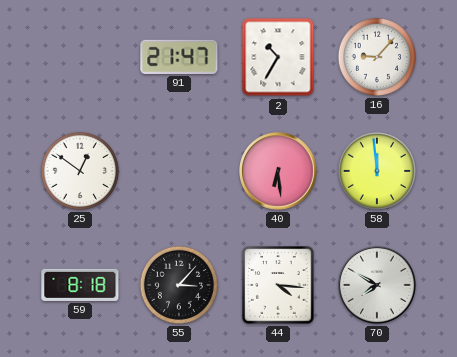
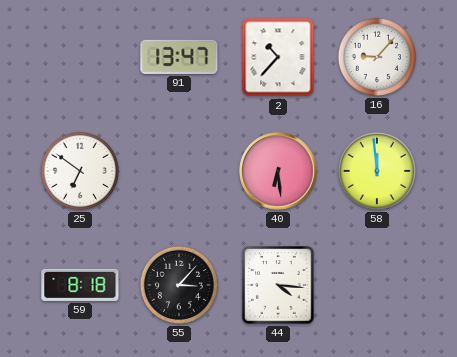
91: 21:47 -> 13:47 (179, 57)
2: 10:35 -> 10:37 (278, 57)
25: 12:51 -> 6:51 (80, 171)
70: 7:50 -> none (378, 286)
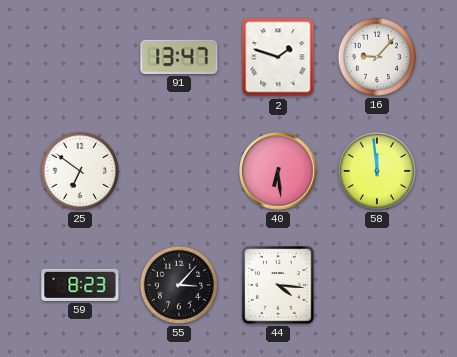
2: 10:37 -> 1:48 (278, 57)
59: 8:18 -> 8:23 (80, 285)
